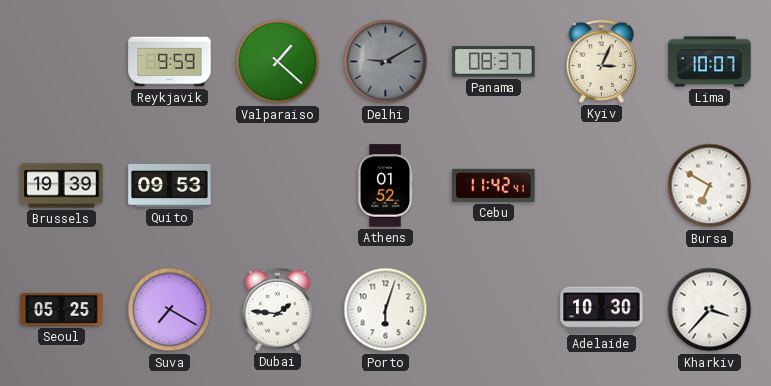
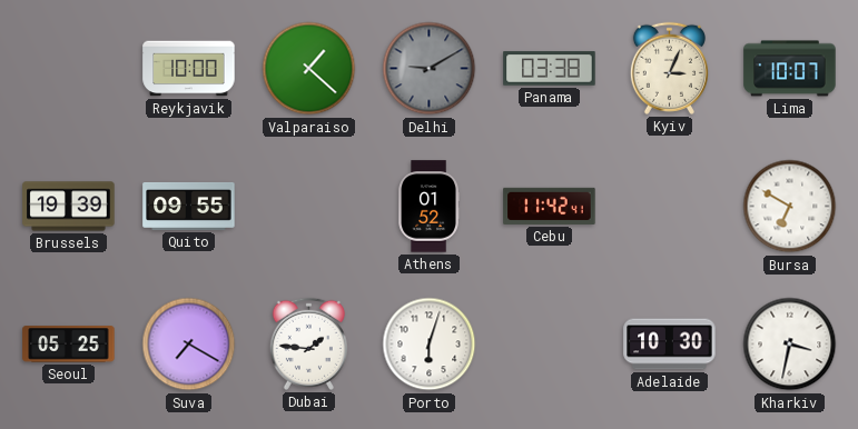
Reykjavik: 9:59 -> 10:00 (189, 69)
Panama: 08:37 -> 03:38 (550, 69)
Quito: 09:53 -> 09:55 (189, 206)
Kharkiv: 3:37 -> 3:32 (790, 345)
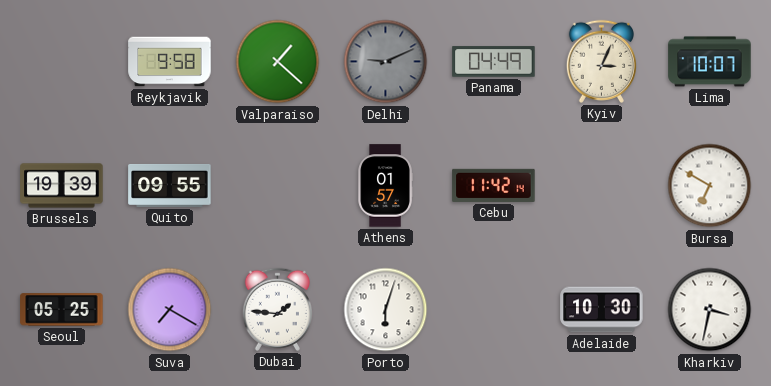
Reykjavik: 10:00 -> 9:58 (170, 62)
Delhi: 9:10 -> 9:11 (386, 62)
Panama: 03:38 -> 04:49 (494, 62)
Athens: 01:52 -> 01:57 (385, 186)
Cebu: 11:42:41 -> 11:42:14 (494, 185)
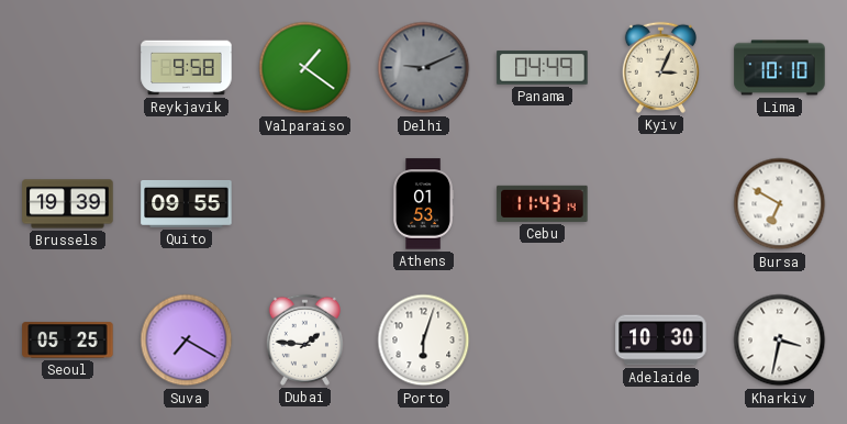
Valparaiso: 1:22 -> 1:21 (305, 68)
Lima: 10:07 -> 10:10 (780, 68)
Athens: 01:57 -> 01:53 (423, 204)
Cebu: 11:42 -> 11:43 (543, 203)
